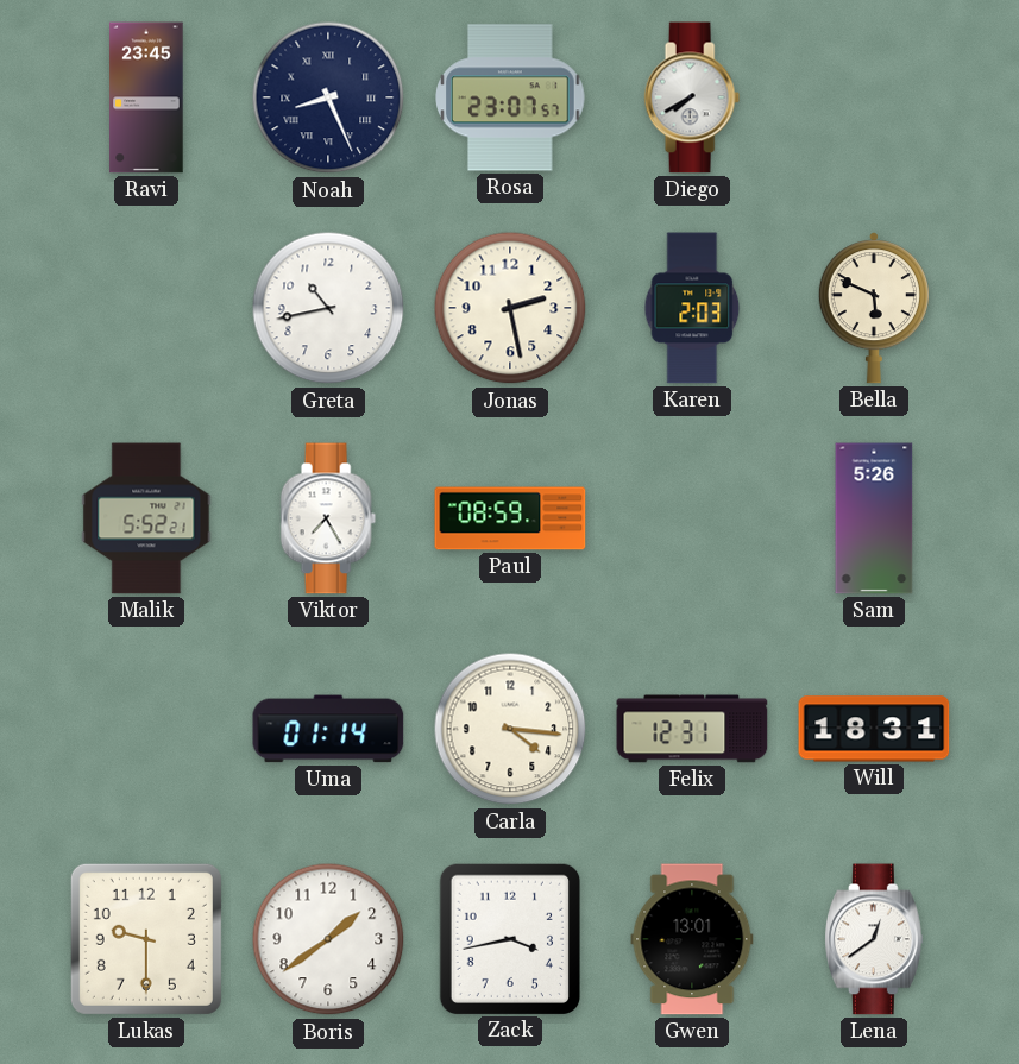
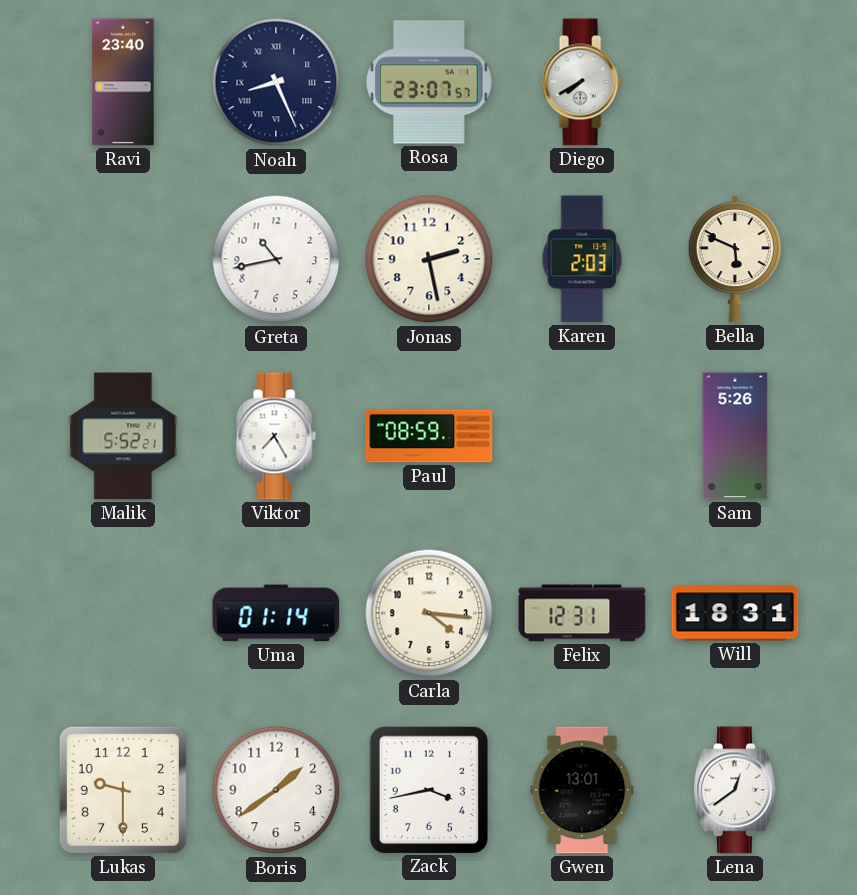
Ravi: 23:45 -> 23:40 (123, 82)
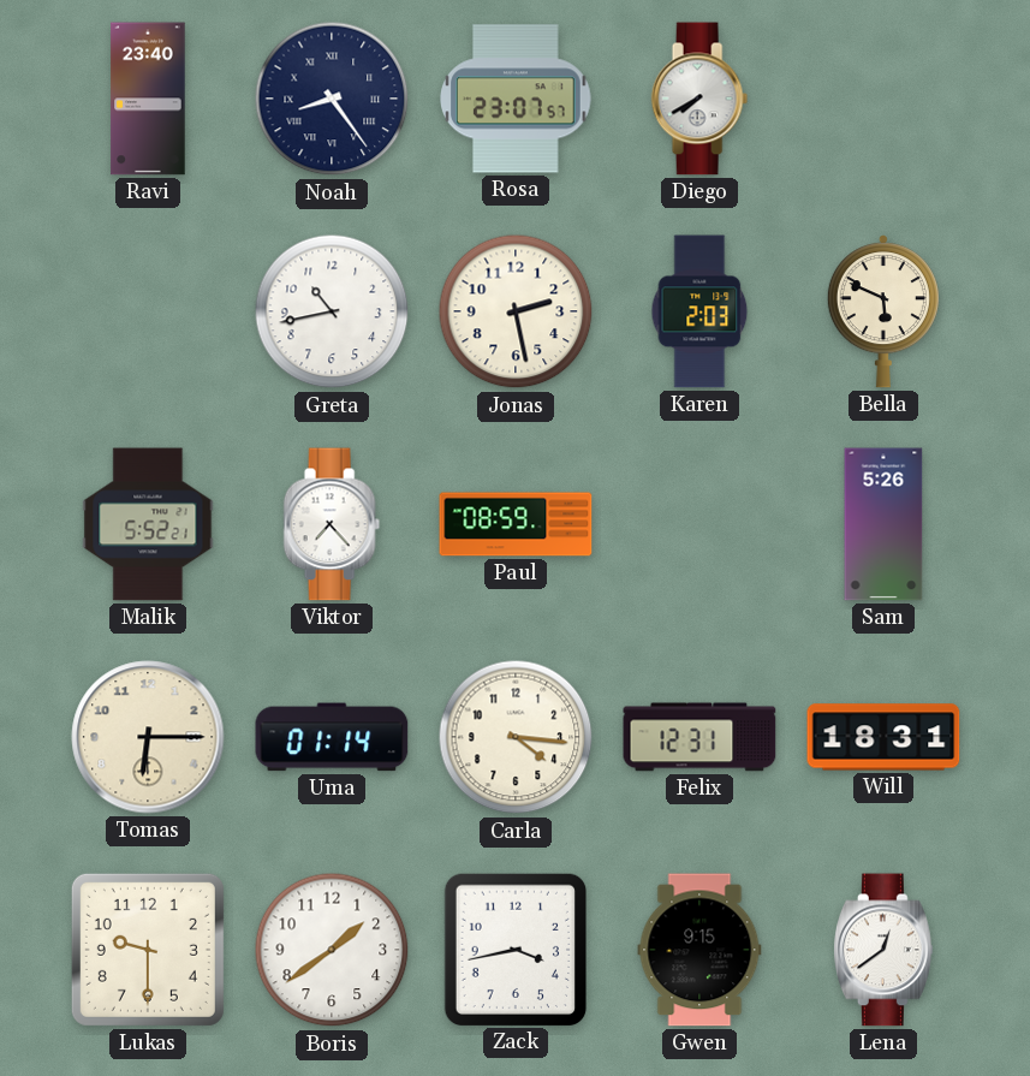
Noah: 8:26 -> 8:24 (332, 99)
Viktor: 7:25 -> 7:23 (332, 524)
Tomas: none -> 6:15 (148, 737)
Gwen: 13:01 -> 9:15 (699, 950)
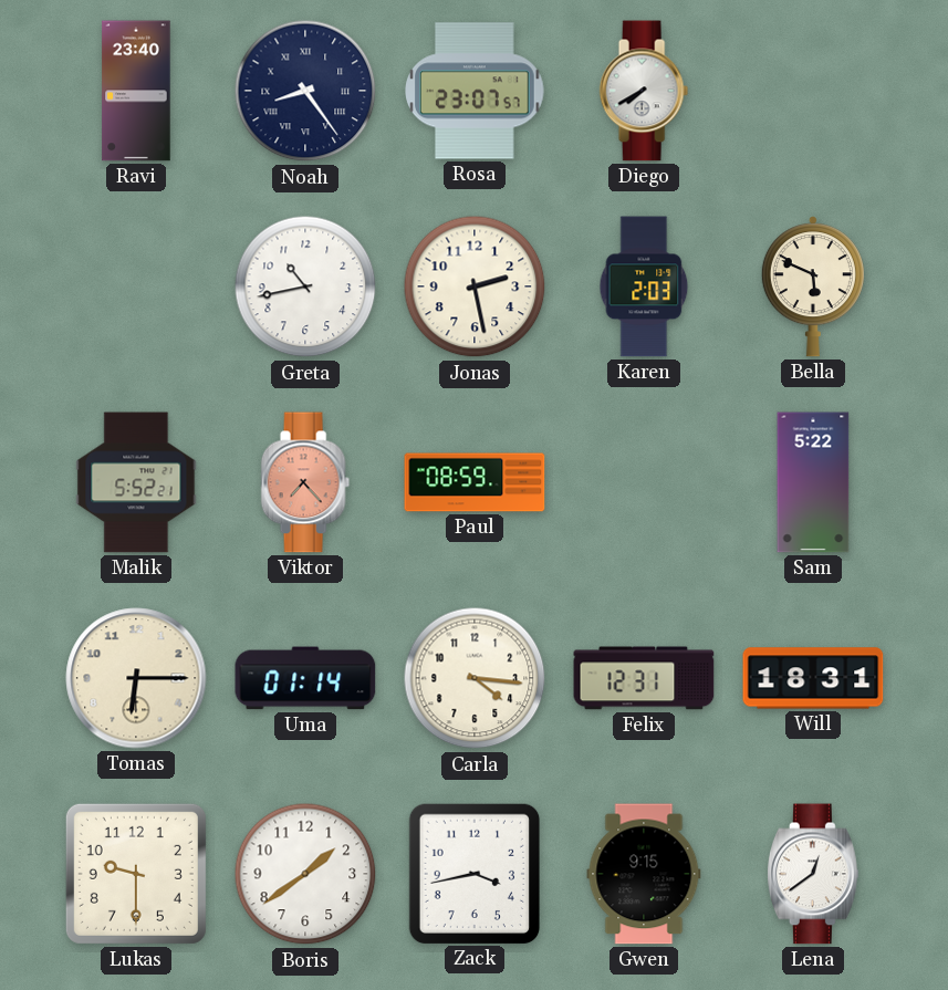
Viktor dial: white -> salmon (305, 482)
Sam: 5:26 -> 5:22 (813, 482)
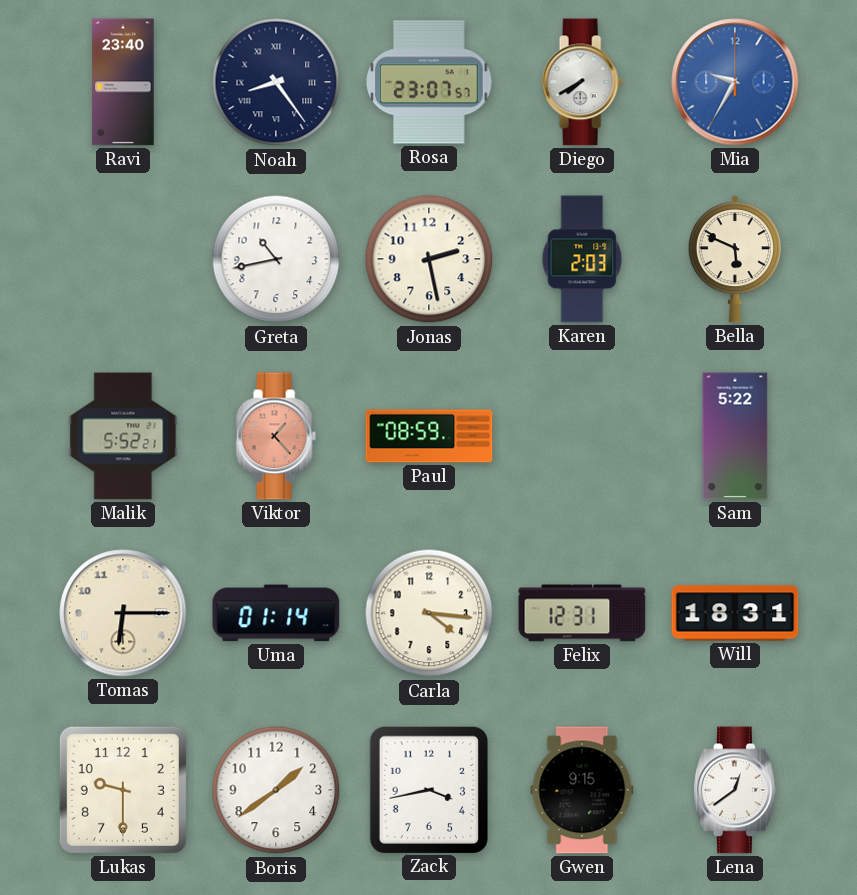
Mia: none -> 9:35 (735, 82)
Viktor: 7:23 -> 1:23 (276, 436)
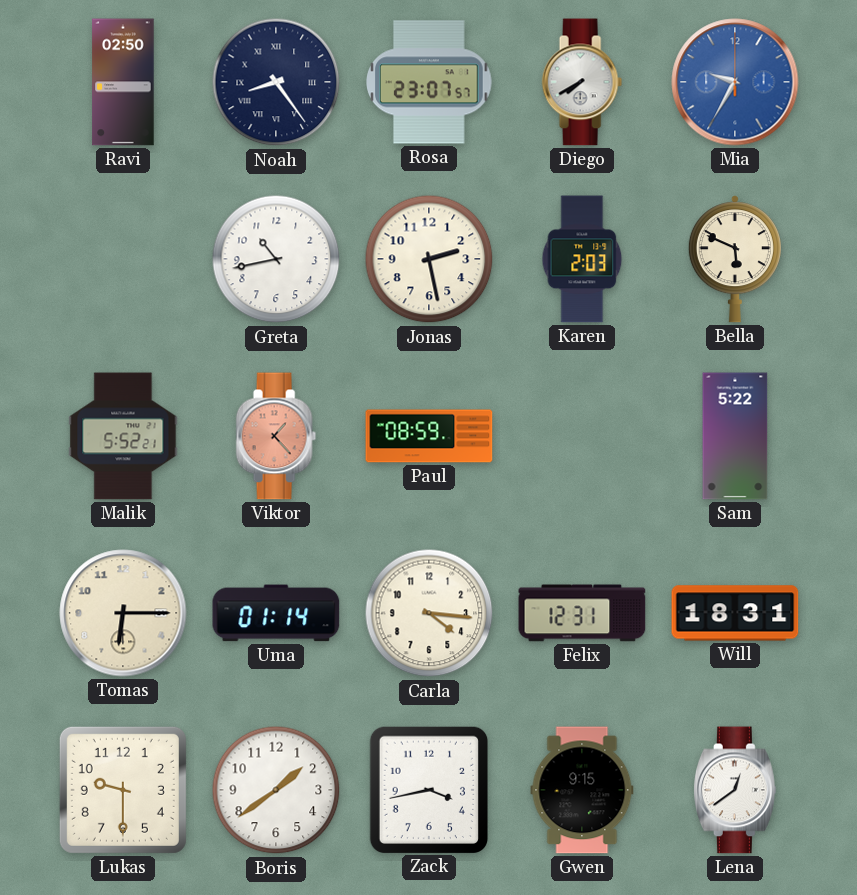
Ravi: 23:40 -> 02:50 (123, 82)
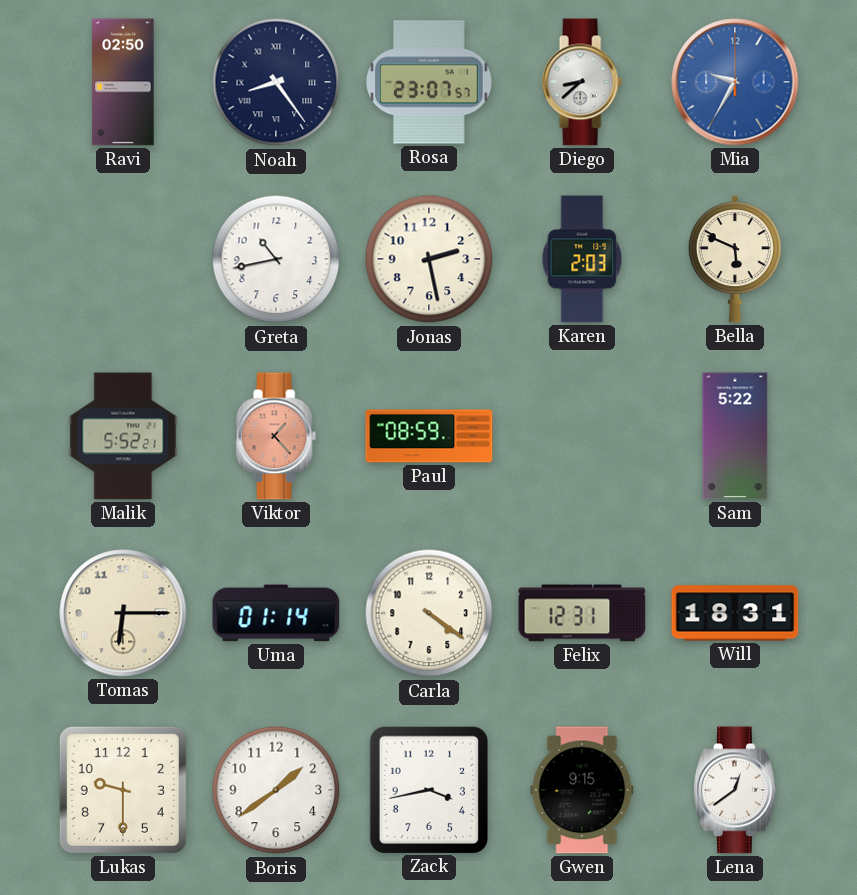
Diego: 7:40 -> 8:38 (582, 82)
Carla: 4:16 -> 4:21 (429, 613)
